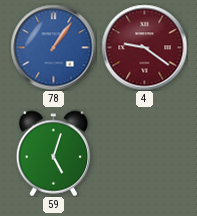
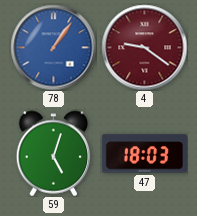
47: none -> 18:03 (144, 154)
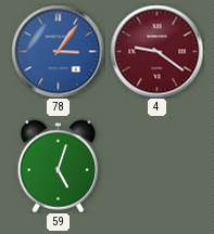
78: 1:06 -> 3:06 (58, 51)
47: 18:03 -> none (144, 154)
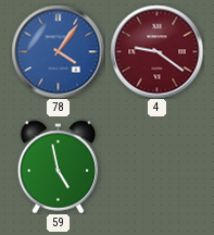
78: 3:06 -> 4:06 (58, 51)
59: 5:03 -> 4:58 (59, 166)
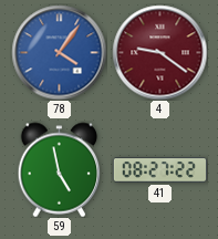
41: none -> 08:27 (159, 170)
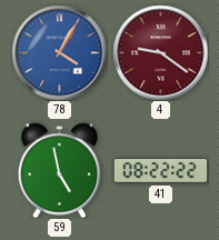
78: 4:06 -> 4:05 (59, 52)
41: 08:27 -> 08:22 (160, 171)
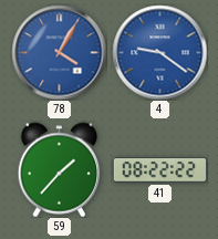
4 dial: burgundy -> blue (159, 52)
59: 4:58 -> 1:37 (60, 169)
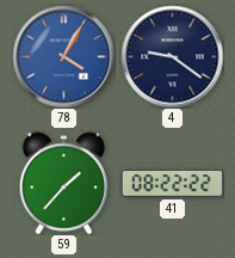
4 dial: blue -> navy (172, 56)
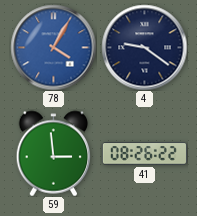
59: 1:37 -> 2:59 (54, 153)
41: 08:22 -> 08:26 (144, 154)
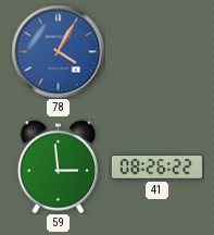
4: 9:21 -> none (144, 47)
